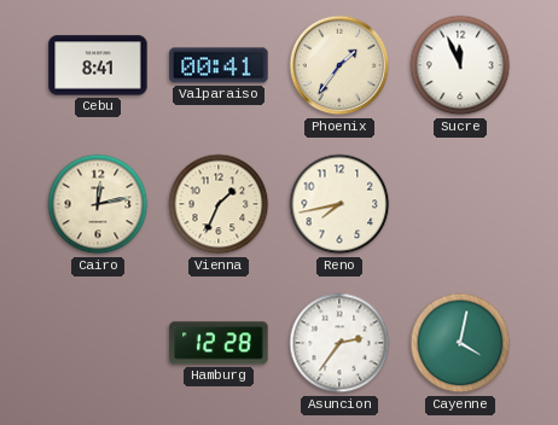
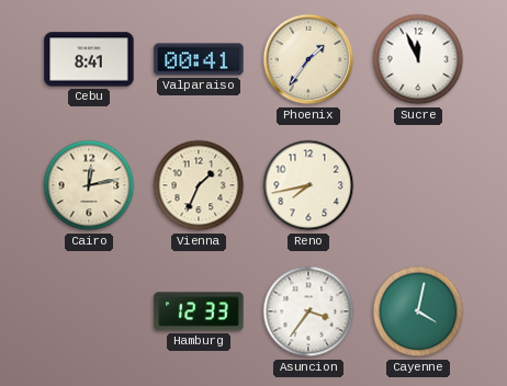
Hamburg: 12:28 -> 12:33 (199, 311)
Asuncion: 2:36 -> 3:36 (308, 311)
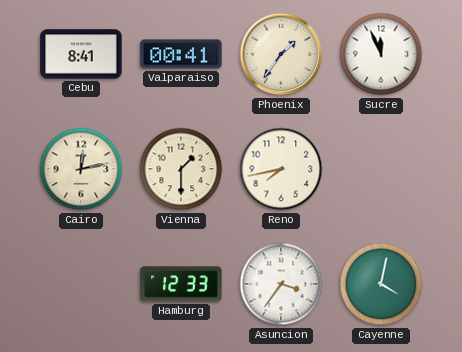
Vienna: 1:34 -> 1:30 (181, 169)
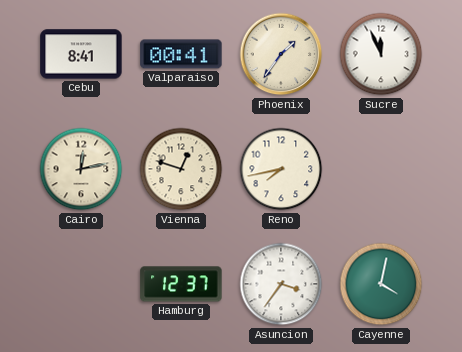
Vienna: 1:30 -> 12:48 (181, 169)
Hamburg: 12:33 -> 12:37 (181, 284)
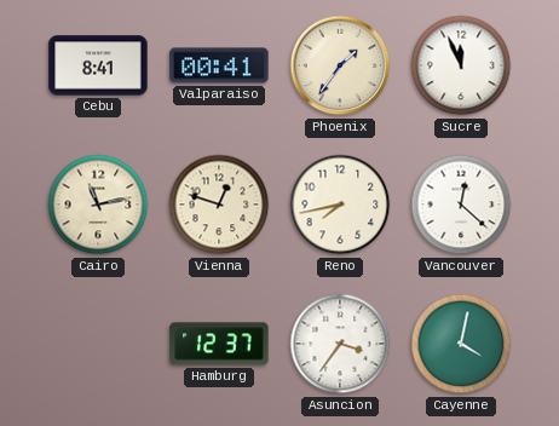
Cairo: 12:13 -> 11:13 (98, 205)
Vancouver: none -> 12:22 (461, 205)
